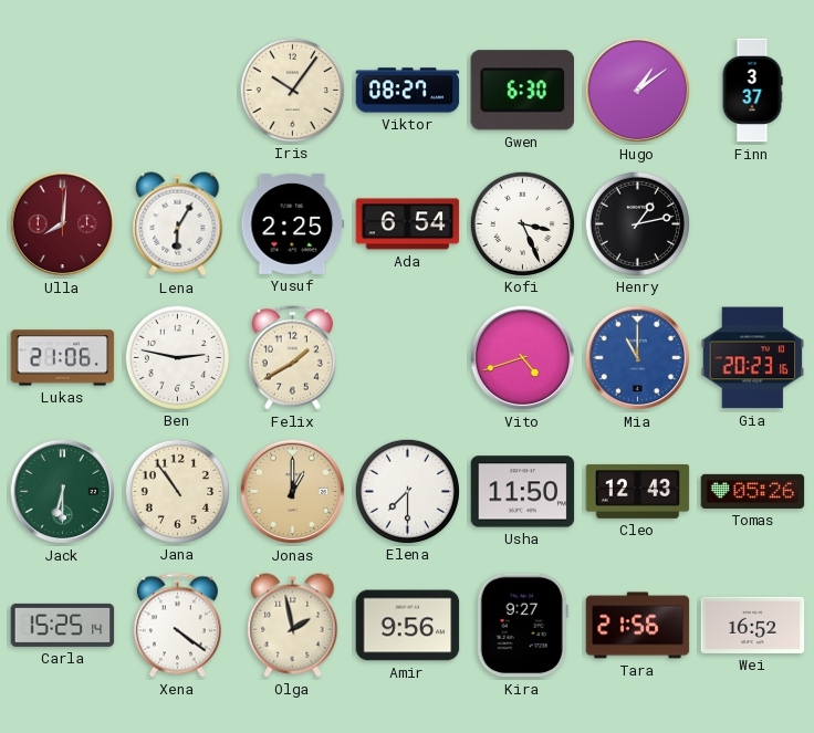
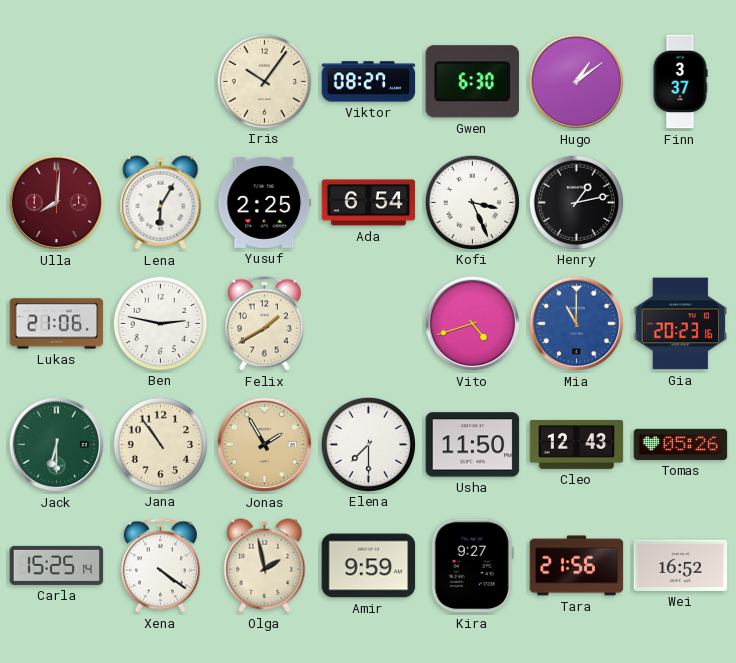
Jonas: 1:00 -> 1:55 (265, 445)
Amir: 9:56 -> 9:59 (369, 566)
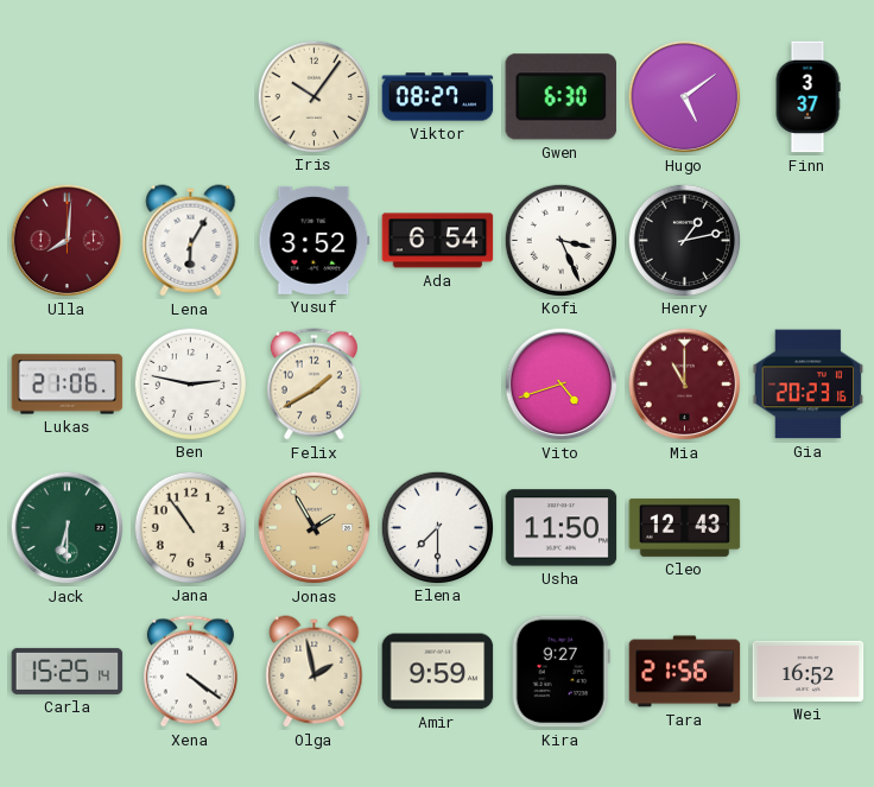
Hugo: 1:09 -> 5:09 (685, 97)
Yusuf: 2:25 -> 3:52 (315, 240)
Mia dial: blue -> burgundy (685, 385)
Tomas: 05:26 -> none (681, 444)
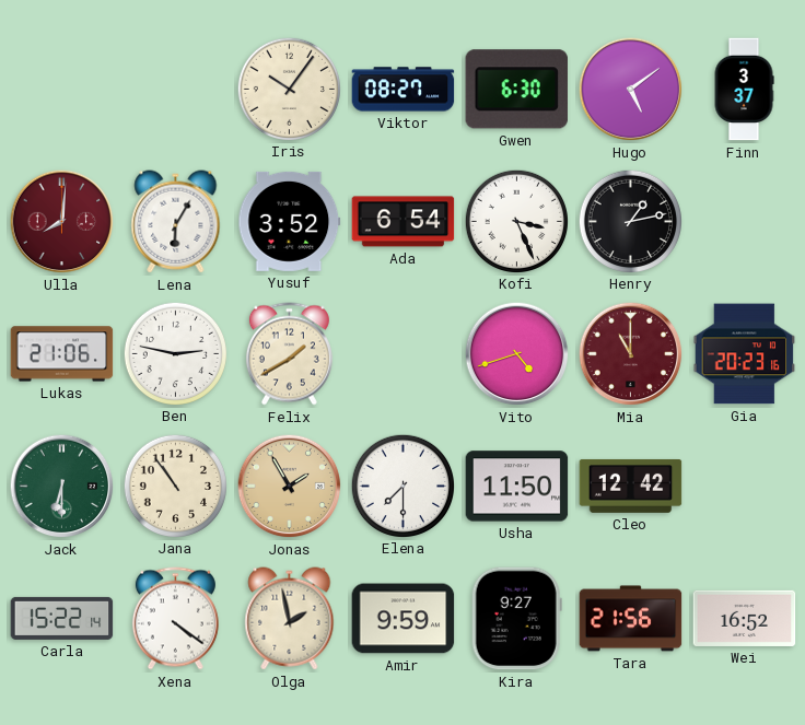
Cleo: 12:43 -> 12:42 (631, 486)
Carla: 15:25 -> 15:22 (62, 618)
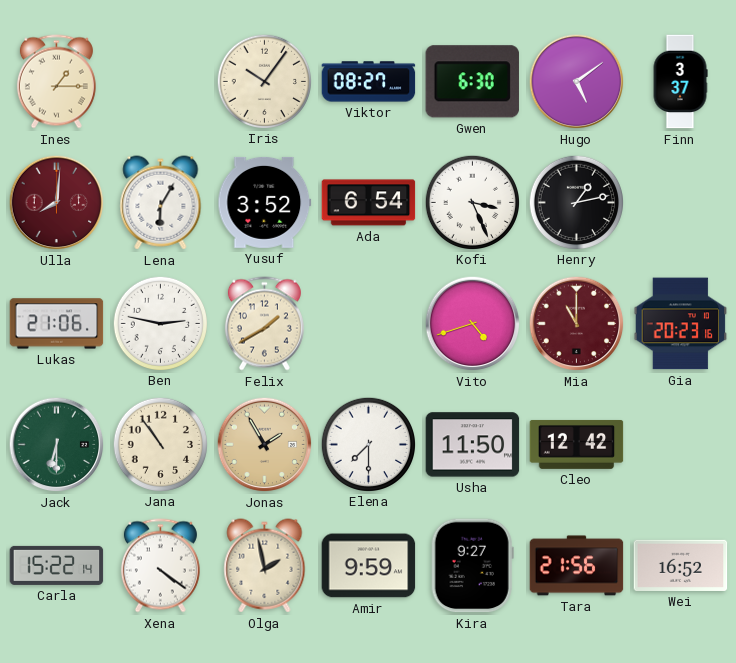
Ines: none -> 1:15 (56, 82)
